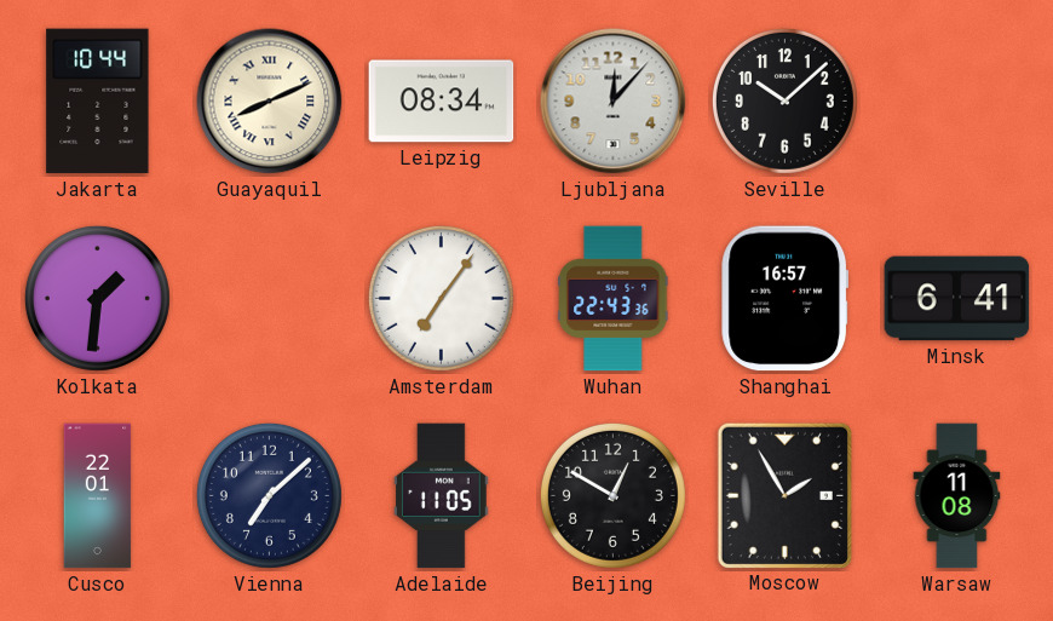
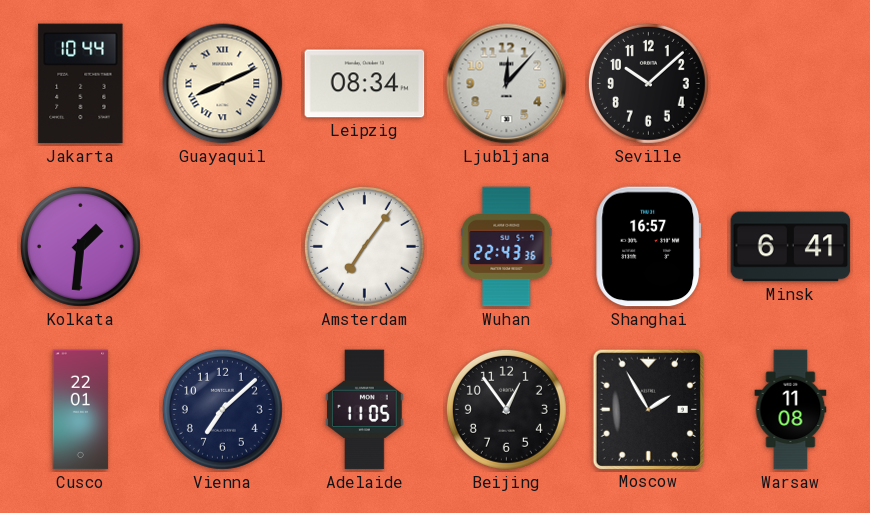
Beijing: 12:50 -> 12:54 (506, 409)
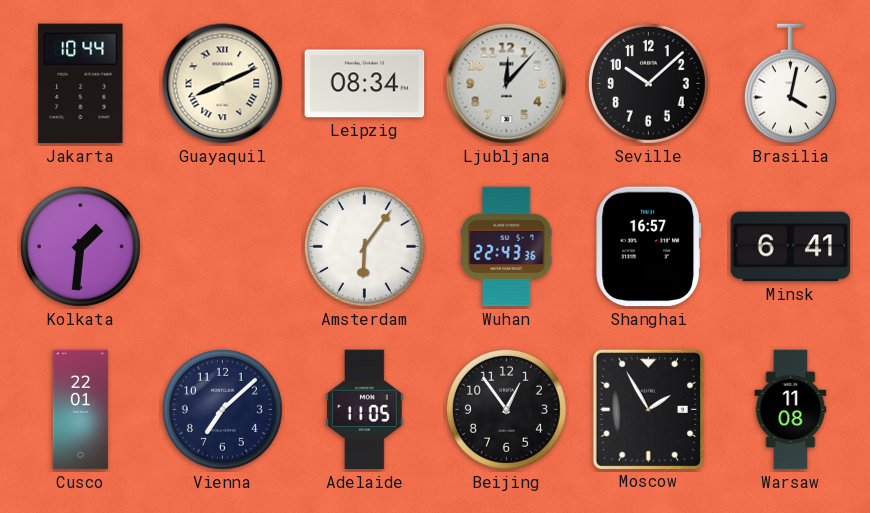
Brasilia: none -> 4:02 (790, 84)
Amsterdam: 7:06 -> 6:06 (364, 246)
